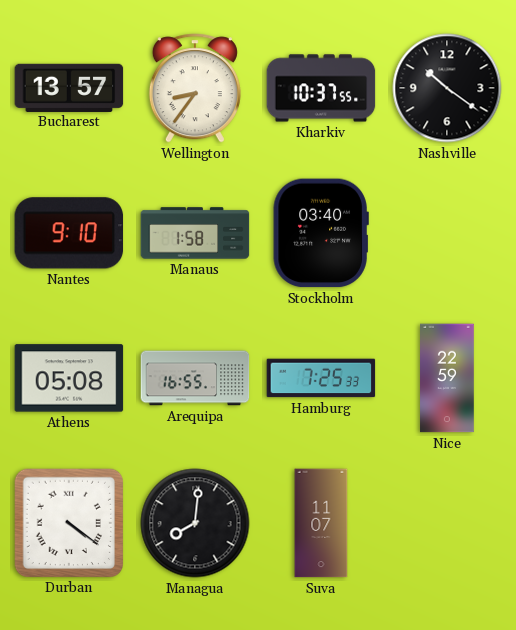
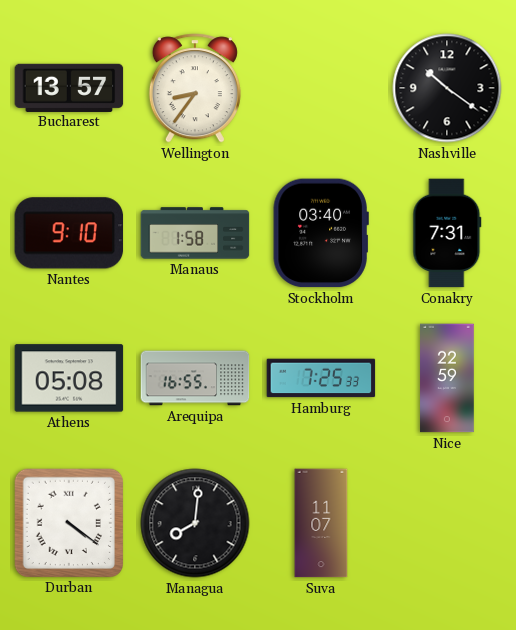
Kharkiv: 10:37 -> none (321, 88)
Conakry: none -> 7:31 (447, 233)
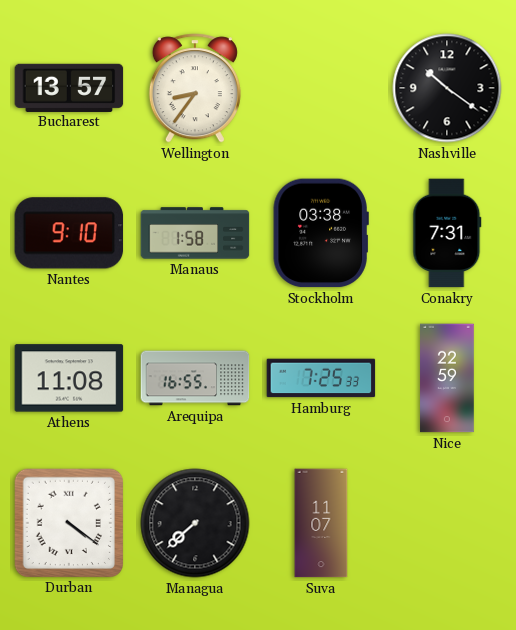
Stockholm: 03:40 -> 03:38 (321, 233)
Athens: 05:08 -> 11:08 (69, 378)
Managua: 8:01 -> 7:38 (195, 523)
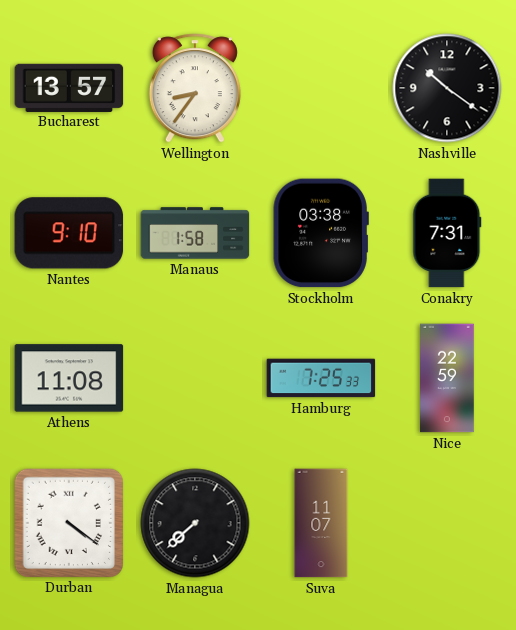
Arequipa: 16:55 -> none (195, 378)
